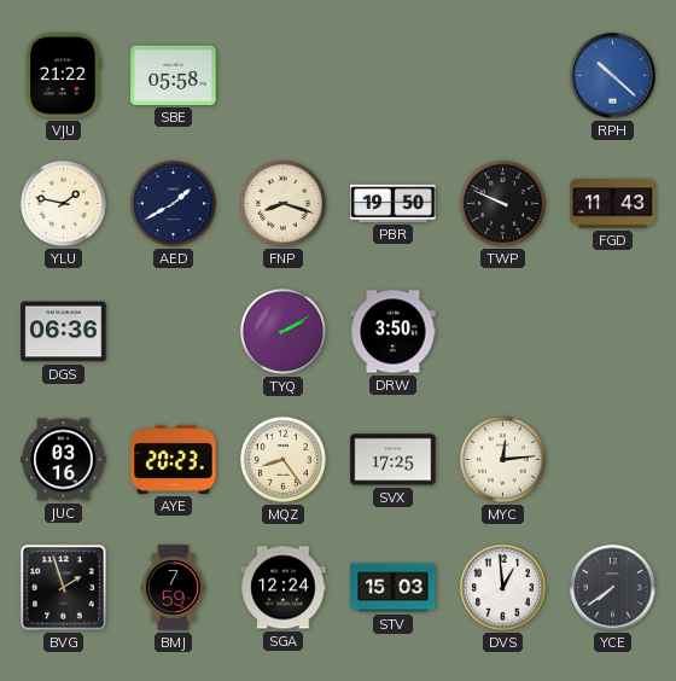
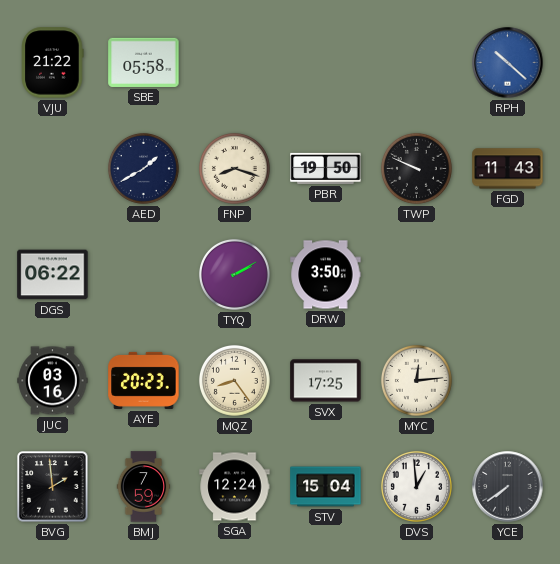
YLU: 1:47 -> none (63, 203)
DGS: 06:36 -> 06:22 (53, 275)
BVG: 1:57 -> 1:59 (53, 487)
STV: 15:03 -> 15:04 (326, 487)
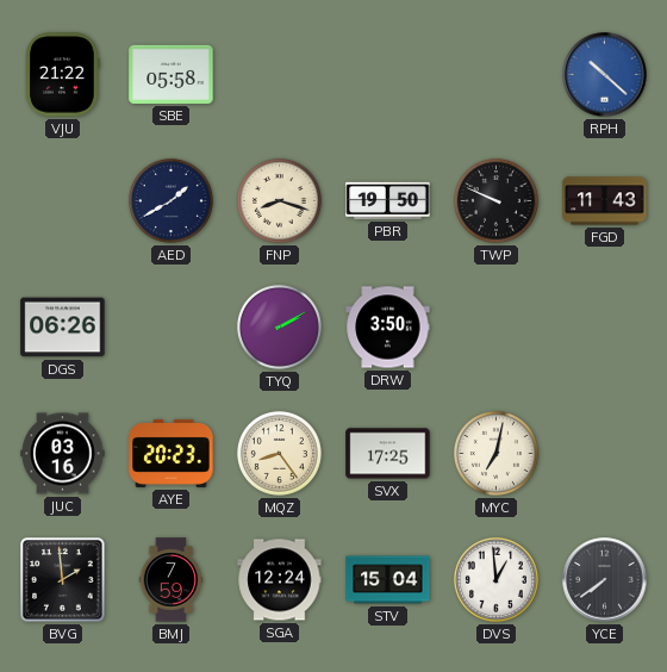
DGS: 06:22 -> 06:26 (63, 328)
MYC: 12:14 -> 7:02 (495, 453)
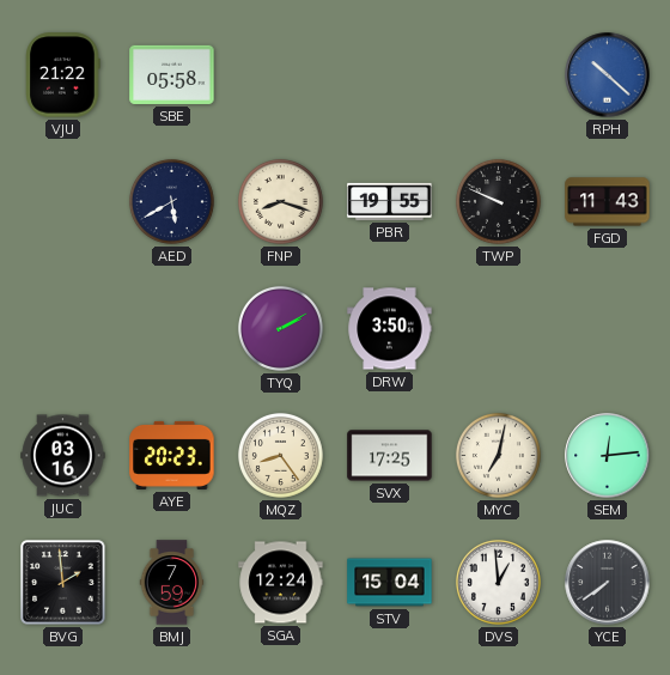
AED: 1:40 -> 5:40 (171, 201)
PBR: 19:50 -> 19:55 (390, 201)
DGS: 06:26 -> none (63, 328)
SEM: none -> 12:14 (608, 456)
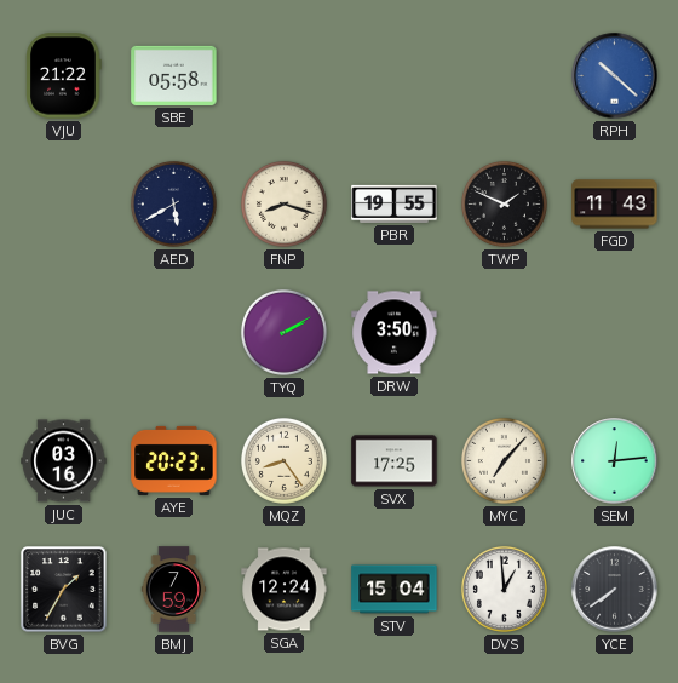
TWP: 9:49 -> 1:49 (504, 203)
MYC: 7:02 -> 7:07 (504, 460)
BVG: 1:59 -> 1:35 (64, 590)
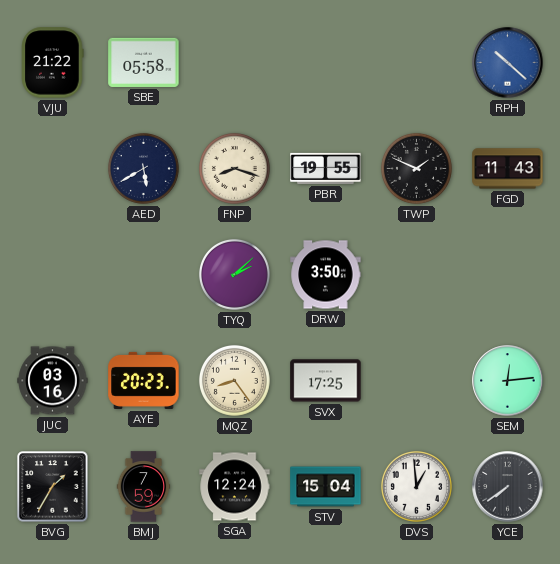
TYQ: 2:10 -> 2:08 (234, 274)
MYC: 7:07 -> none (504, 460)
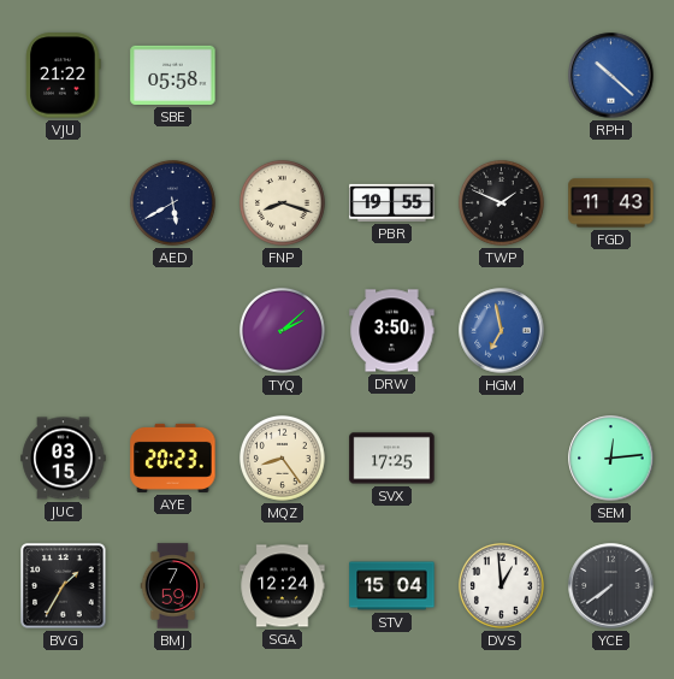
HGM: none -> 6:58 (502, 331)
JUC: 03:16 -> 03:15 (64, 459)
